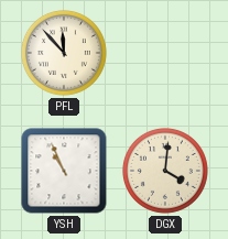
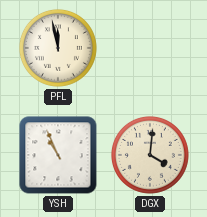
PFL: 11:53 -> 11:58 (58, 48)
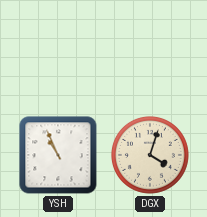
PFL: 11:58 -> none (58, 48)
DGX: 4:01 -> 4:03 (150, 155)
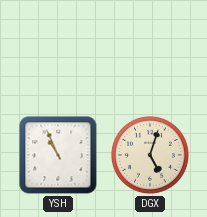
DGX: 4:03 -> 5:03 (150, 155)
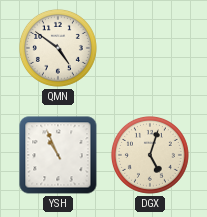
QMN: none -> 4:51 (58, 48)
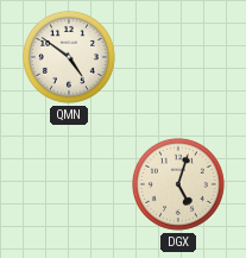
YSH: 10:56 -> none (58, 155)
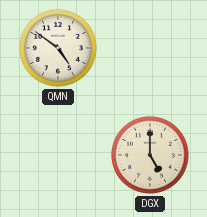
DGX: 5:03 -> 5:00 (150, 155)
